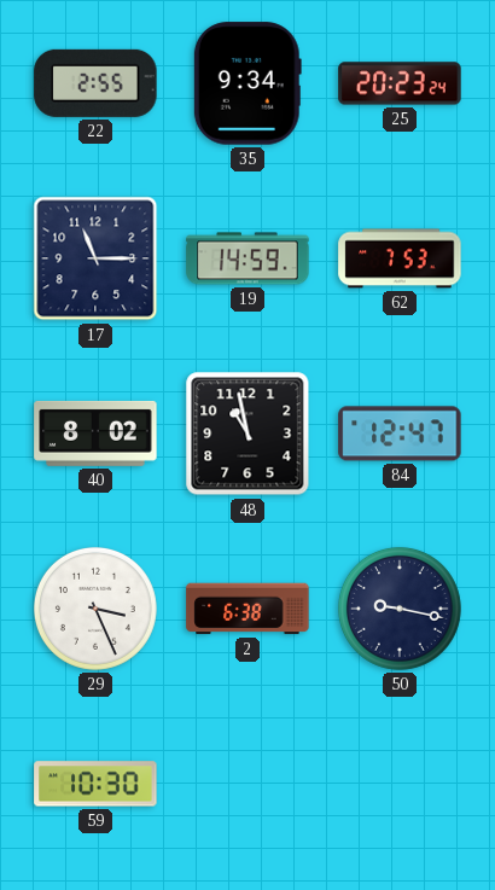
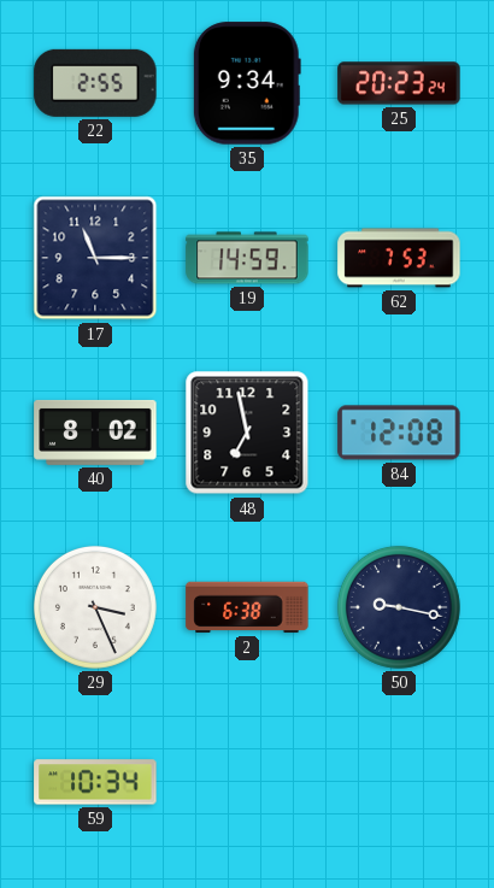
48: 10:58 -> 6:58 (247, 433)
84: 12:47 -> 12:08 (399, 433)
59: 10:30 -> 10:34 (95, 782)
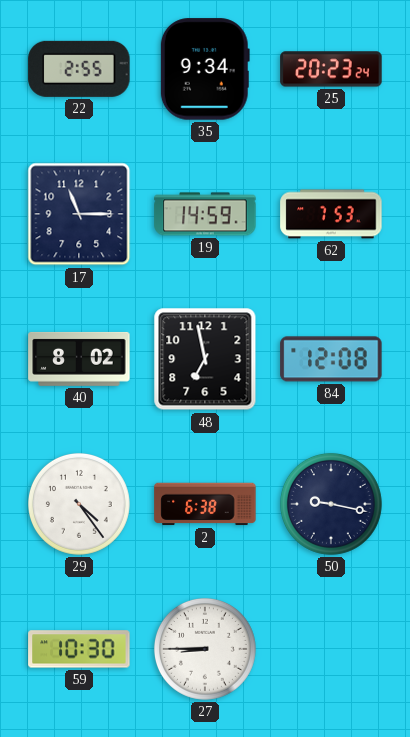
29: 3:26 -> 4:24 (79, 504)
59: 10:34 -> 10:30 (79, 649)
27: none -> 8:45 (205, 649)
